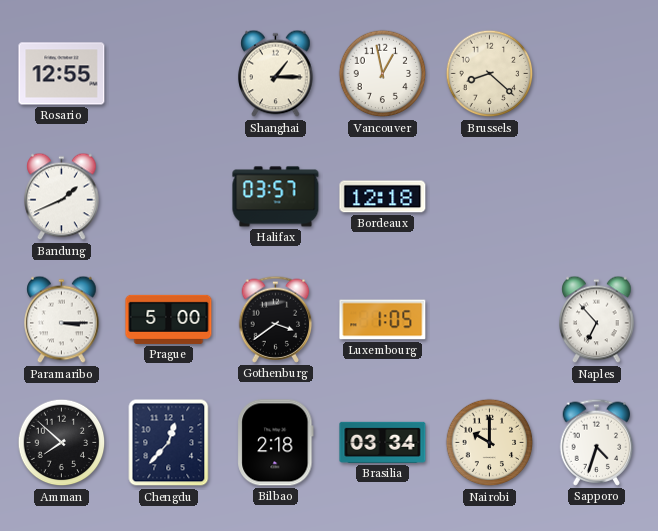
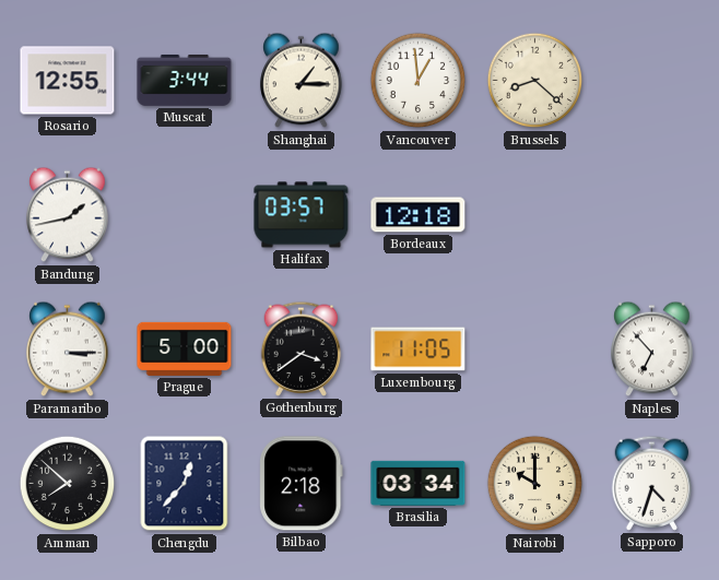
Muscat: none -> 3:44 (185, 80)
Vancouver: 12:58 -> 12:59 (419, 81)
Bandung: 1:41 -> 1:43 (68, 215)
Luxembourg: 1:05 -> 11:05 (419, 350)
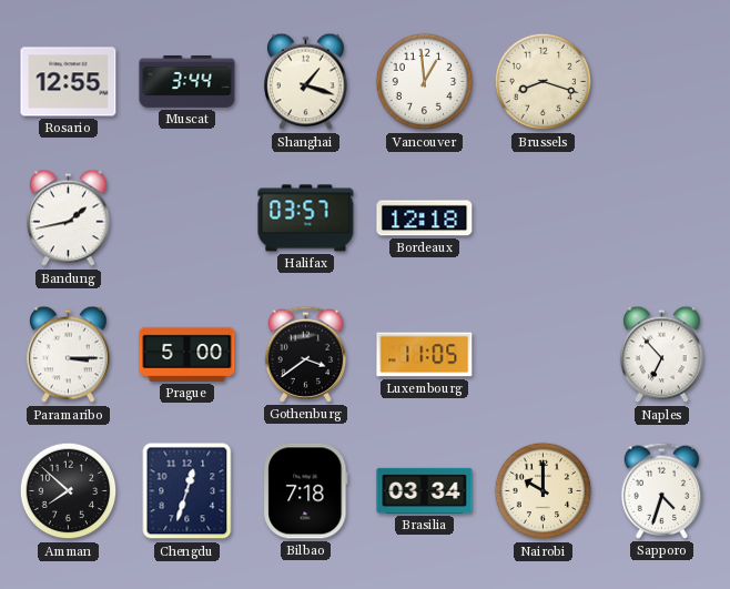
Shanghai: 1:15 -> 1:18 (306, 82)
Brussels: 8:22 -> 8:18 (544, 82)
Chengdu: 12:37 -> 12:33 (187, 491)
Bilbao: 2:18 -> 7:18 (306, 491)
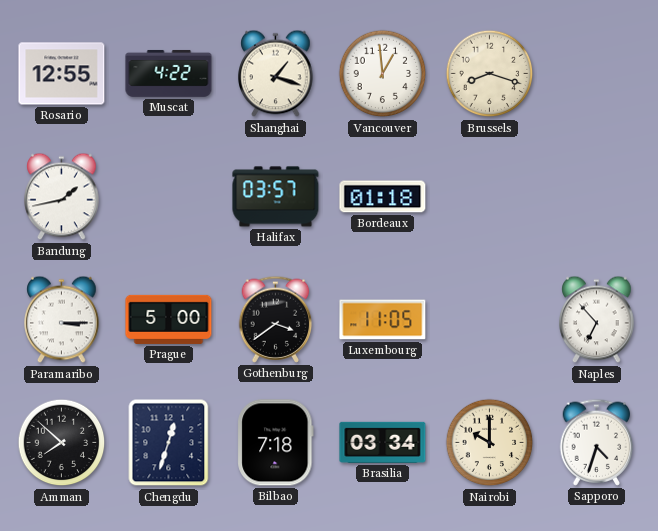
Muscat: 3:44 -> 4:22 (169, 73)
Bordeaux: 12:18 -> 01:18 (383, 197)
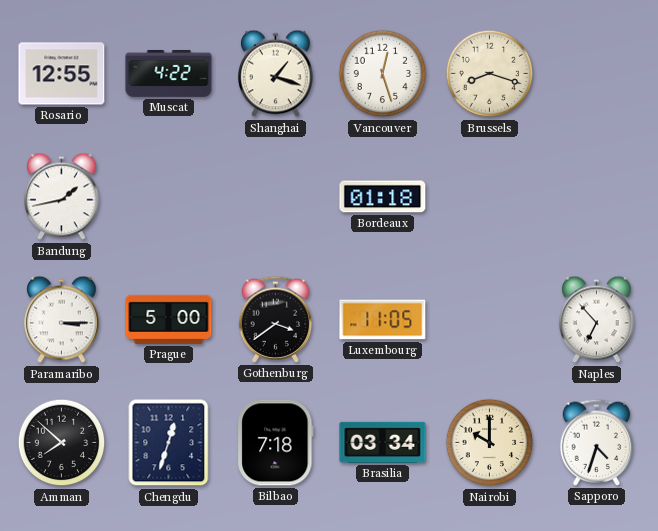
Vancouver: 12:59 -> 12:27 (383, 74)
Halifax: 03:57 -> none (276, 197)
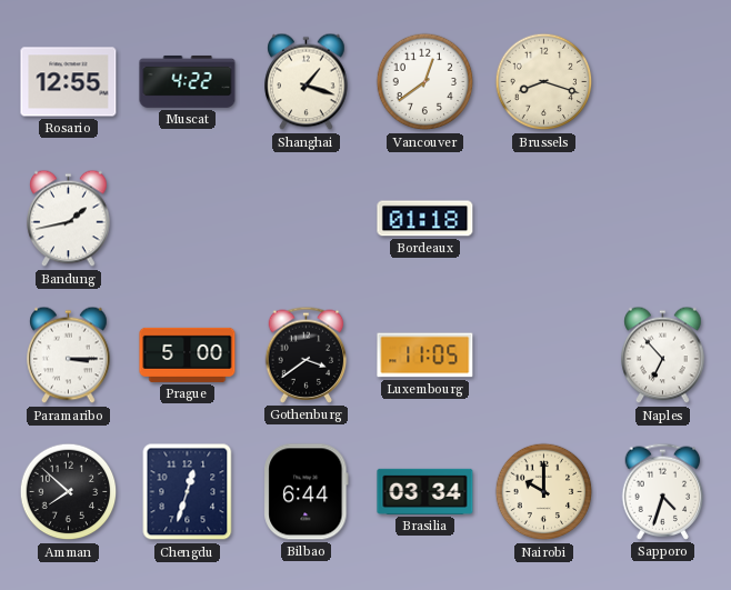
Vancouver: 12:27 -> 12:39 (425, 82)
Bilbao: 7:18 -> 6:44 (307, 492)
